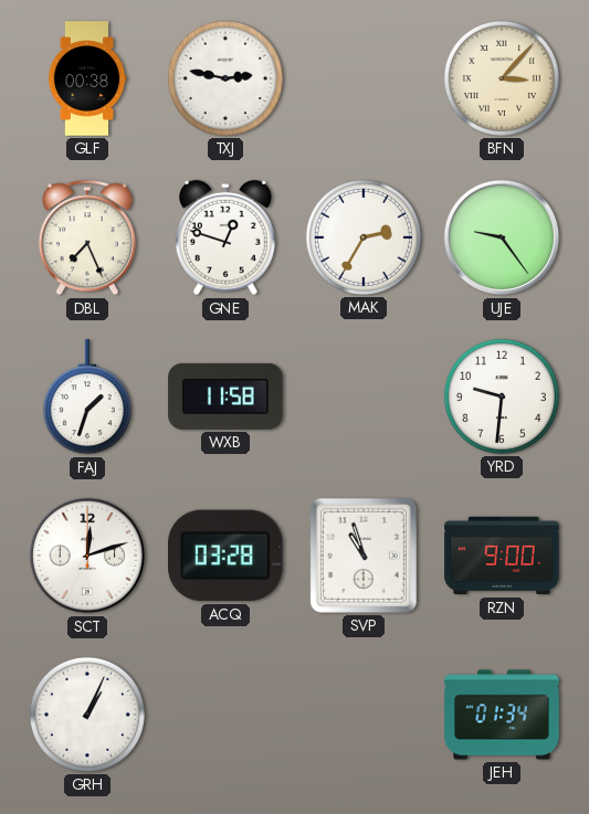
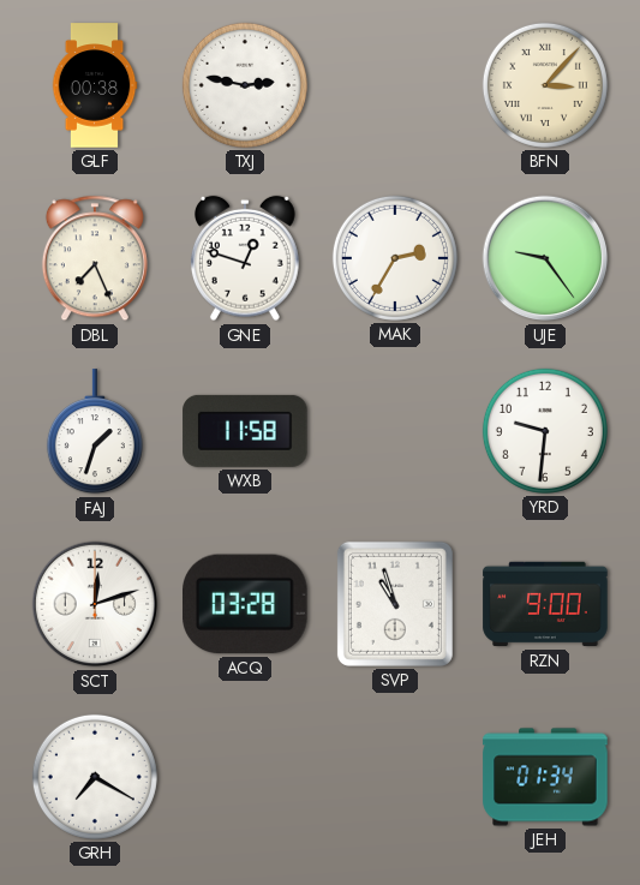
GRH: 1:04 -> 7:20 (95, 777)
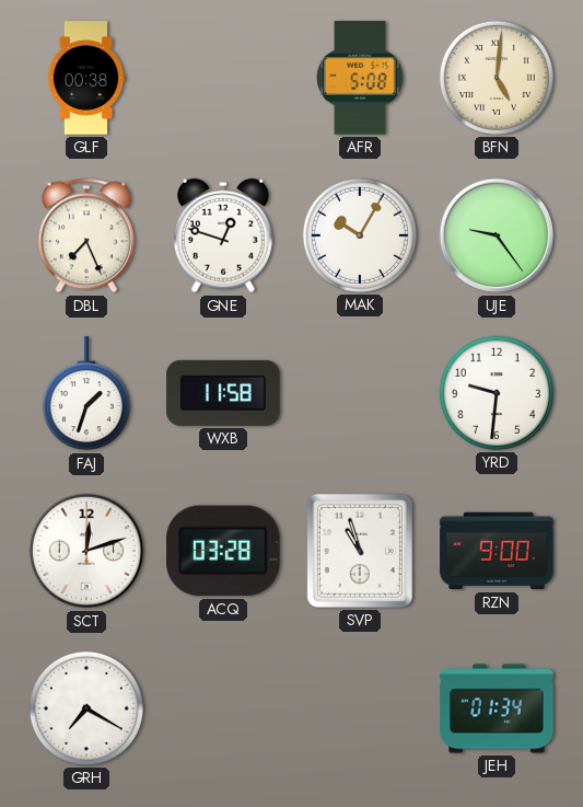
TXJ: 2:47 -> none (245, 85)
AFR: none -> 5:08 (360, 78)
BFN: 3:07 -> 5:01 (497, 78)
MAK: 2:35 -> 10:05 (360, 235)
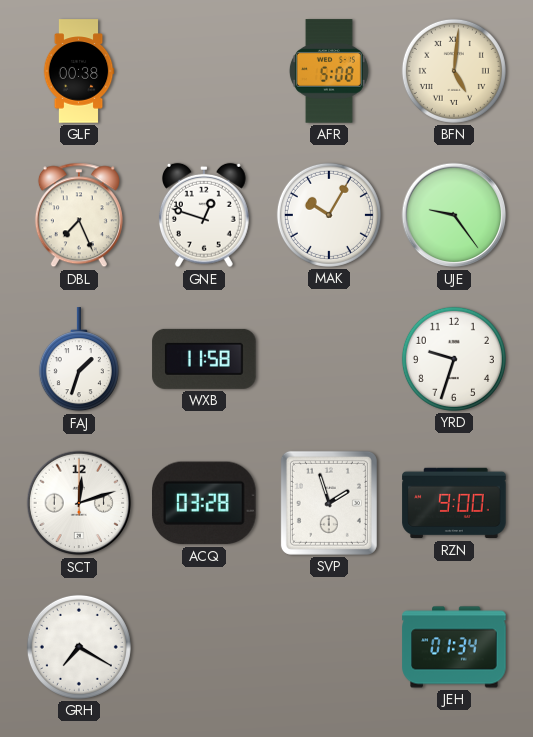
YRD: 9:31 -> 9:33 (454, 359)
SVP: 10:57 -> 1:57 (329, 503)
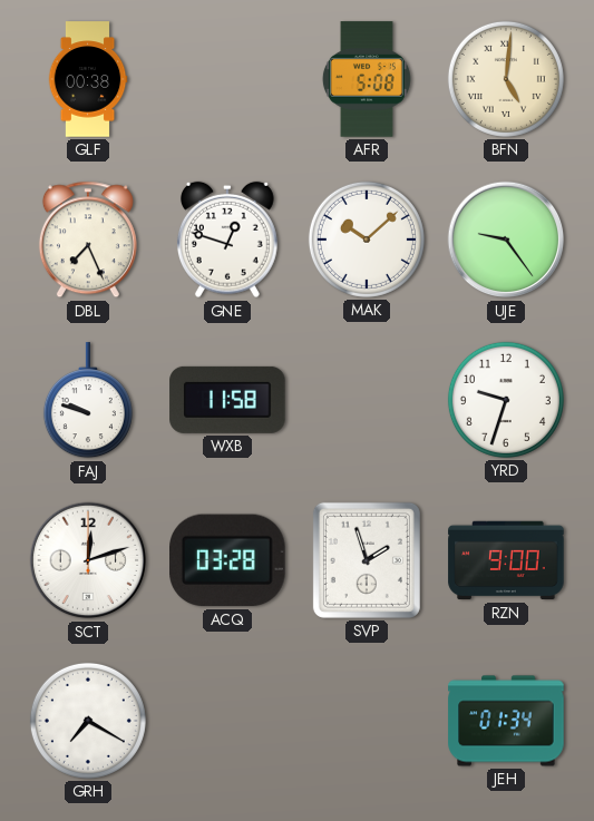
MAK: 10:05 -> 10:08 (367, 240)
FAJ: 1:33 -> 9:48 (88, 401)
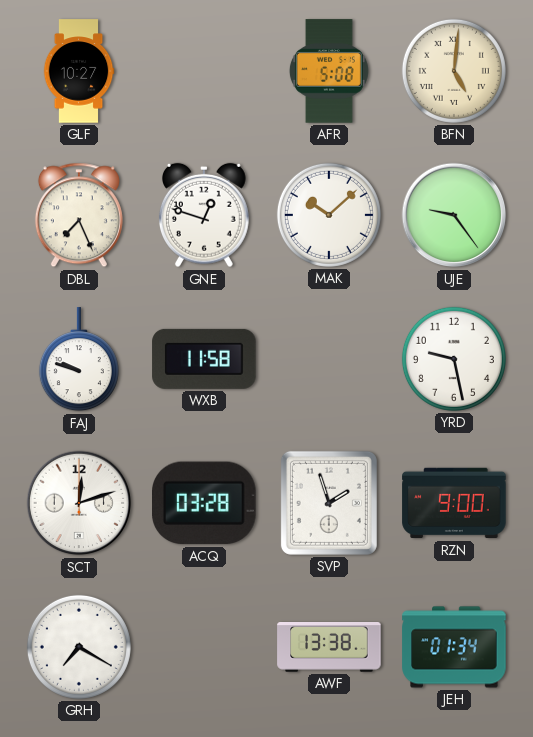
GLF: 00:38 -> 10:27 (79, 71)
YRD: 9:33 -> 9:28 (454, 359)
AWF: none -> 13:38 (329, 648)
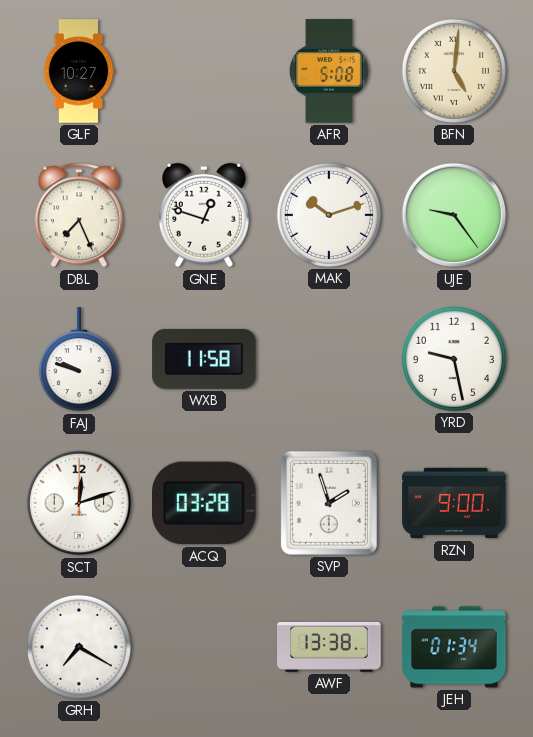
MAK: 10:08 -> 10:12 (329, 215)
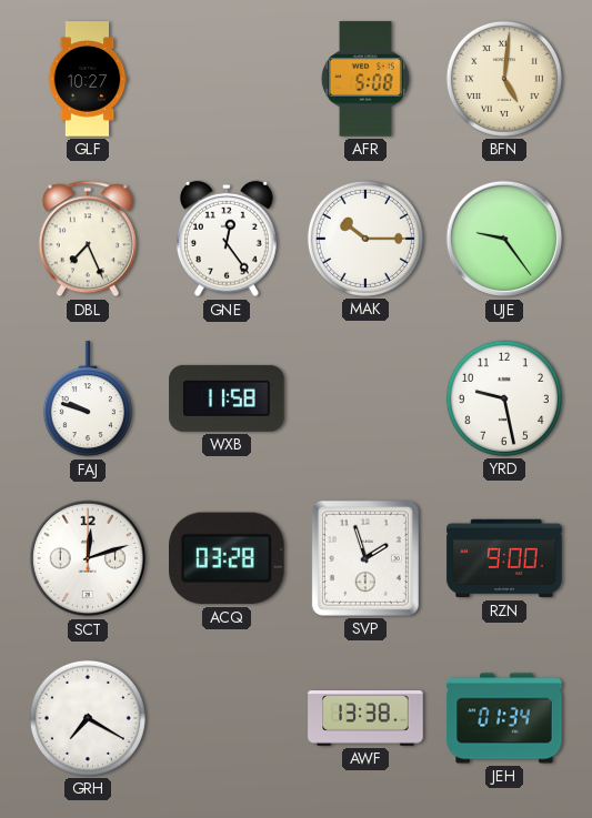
GNE: 12:48 -> 12:24 (227, 239)
MAK: 10:12 -> 10:15 (365, 239)
